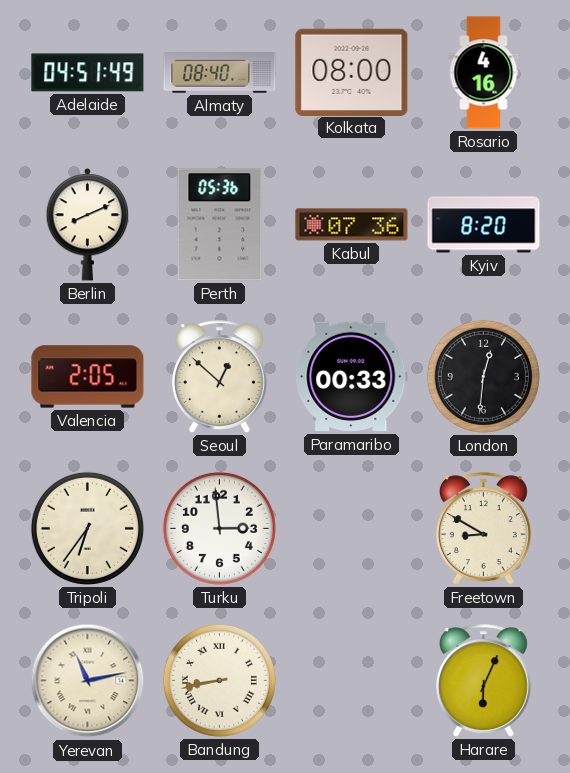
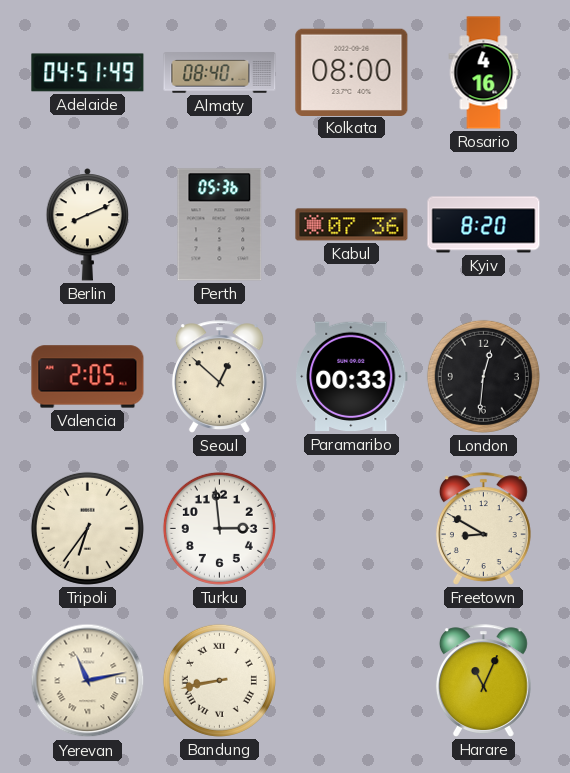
Harare: 6:04 -> 11:04 (483, 681)
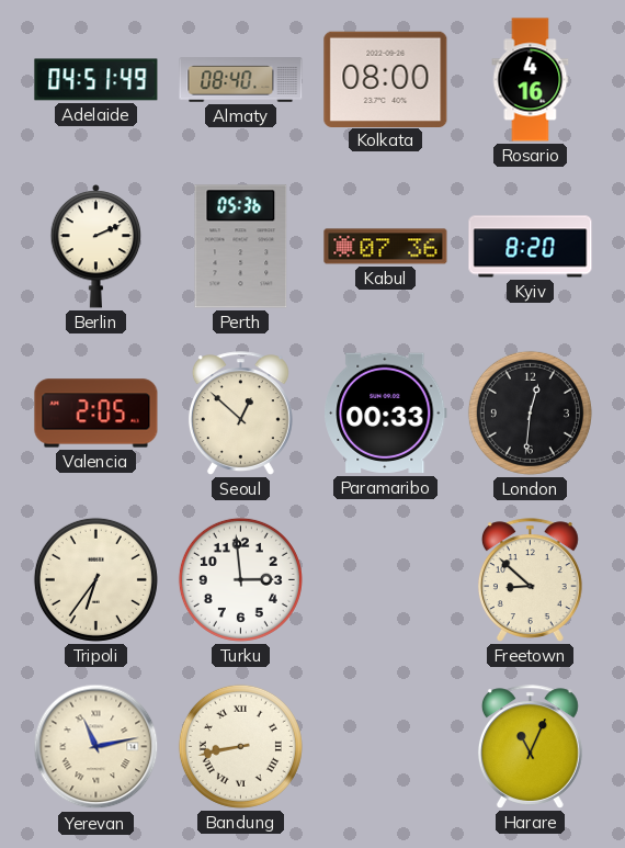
Berlin: 8:11 -> 2:11 (96, 247)
Freetown: 8:50 -> 8:52 (530, 580)
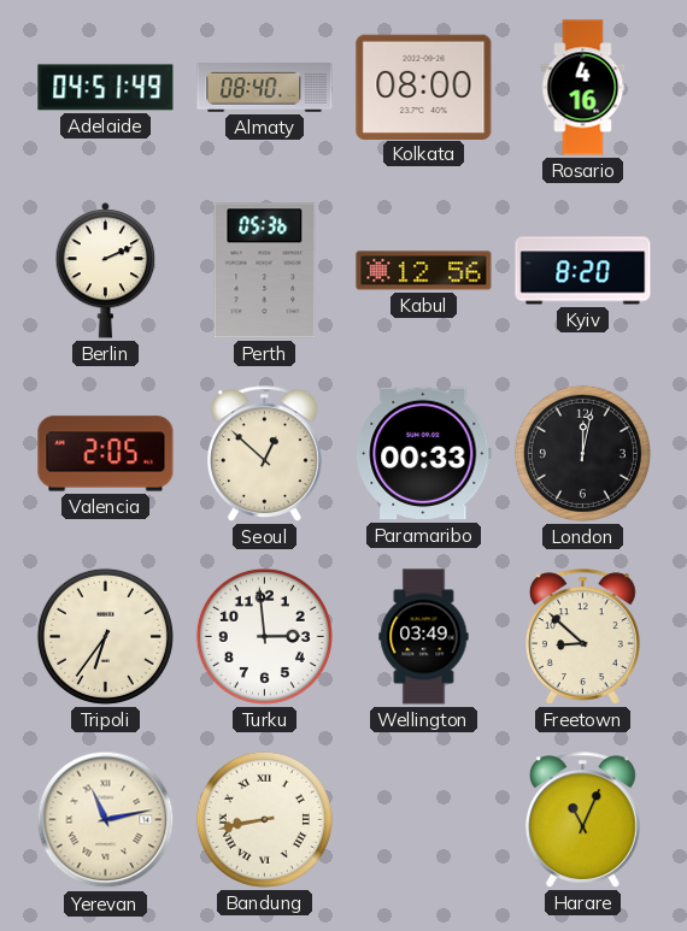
Kabul: 07:36 -> 12:56 (424, 271)
London: 12:31 -> 12:02 (582, 453)
Wellington: none -> 03:49 (424, 637)
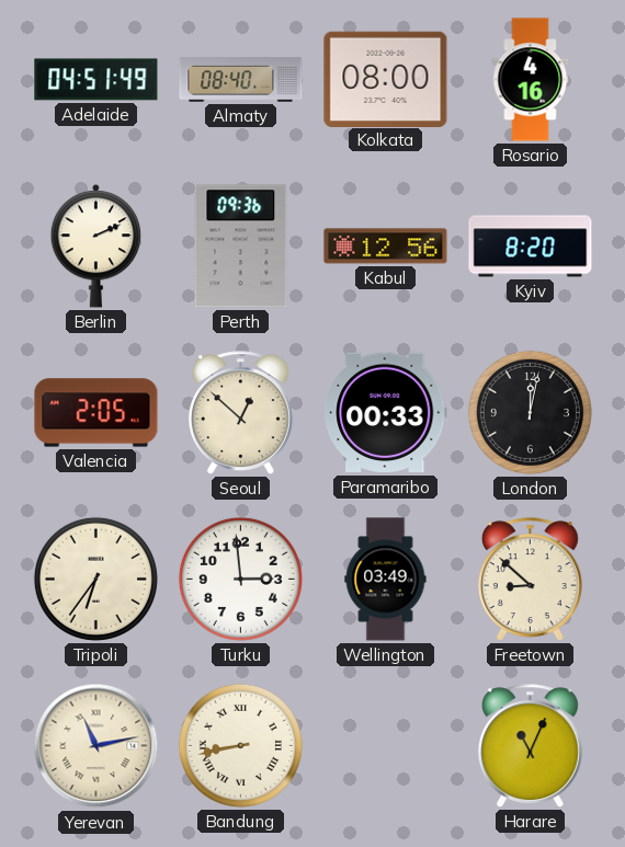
Perth: 05:36 -> 09:36 (241, 247)
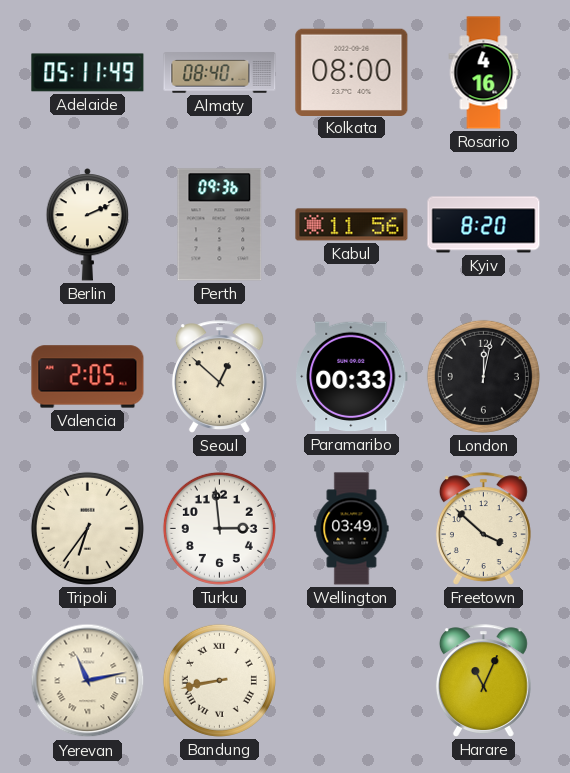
Adelaide: 04:51 -> 05:11 (88, 73)
Kabul: 12:56 -> 11:56 (352, 225)
Freetown: 8:52 -> 3:52 (483, 529)
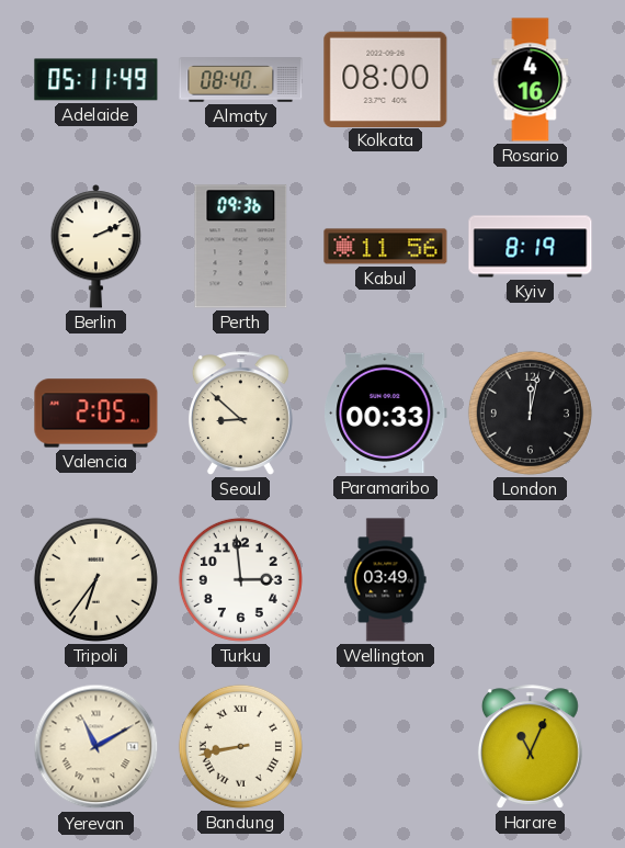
Kyiv: 8:20 -> 8:19 (531, 247)
Seoul: 12:52 -> 8:52 (240, 414)
Freetown: 3:52 -> none (483, 529)
Yerevan: 11:13 -> 11:10 (96, 747)
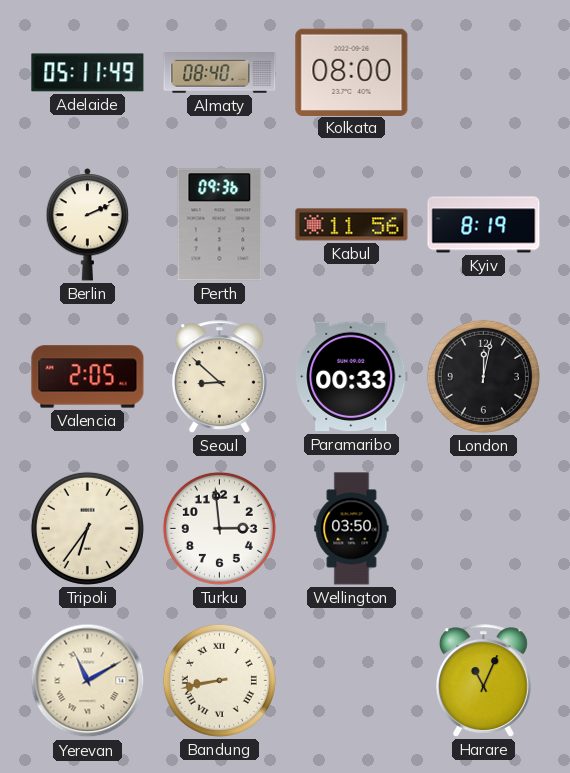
Rosario: 4:16 -> none (531, 80)
Wellington: 03:49 -> 03:50 (352, 529)
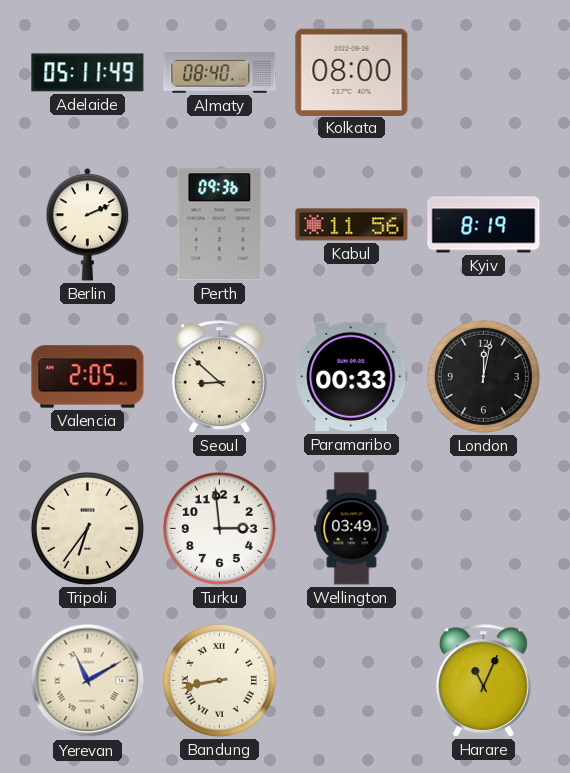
Wellington: 03:50 -> 03:49 (352, 529)
